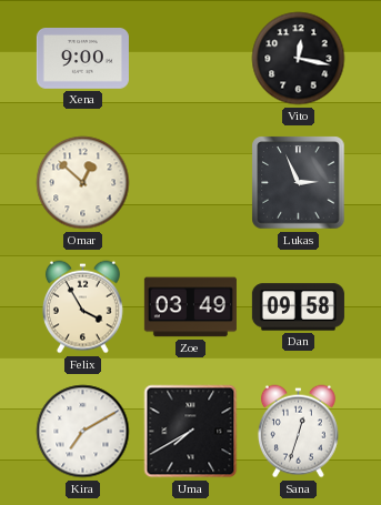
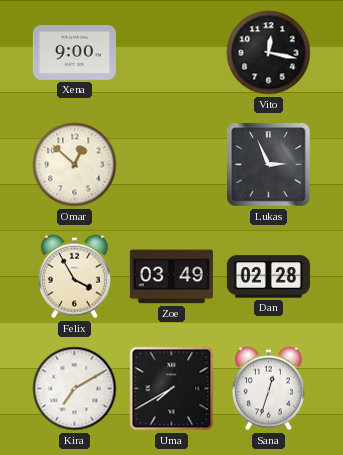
Dan: 09:58 -> 02:28 (268, 277)
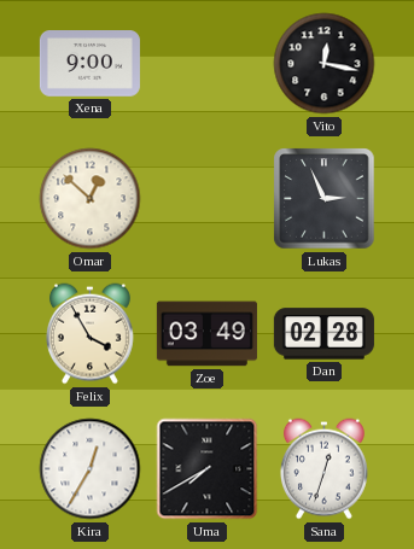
Kira: 7:10 -> 12:35 (91, 469)
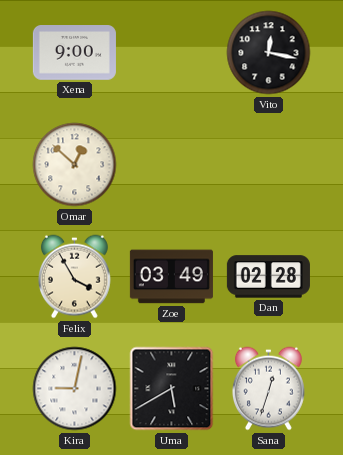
Lukas: 2:56 -> none (325, 199)
Kira: 12:35 -> 9:02 (75, 389)
Uma: 7:40 -> 5:40 (172, 389)
